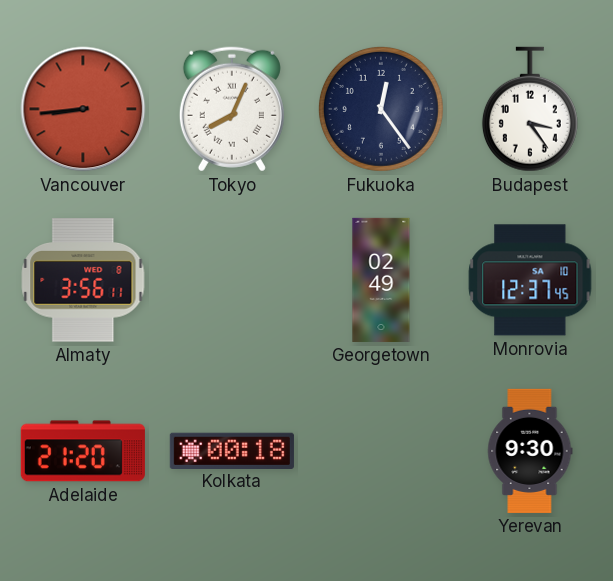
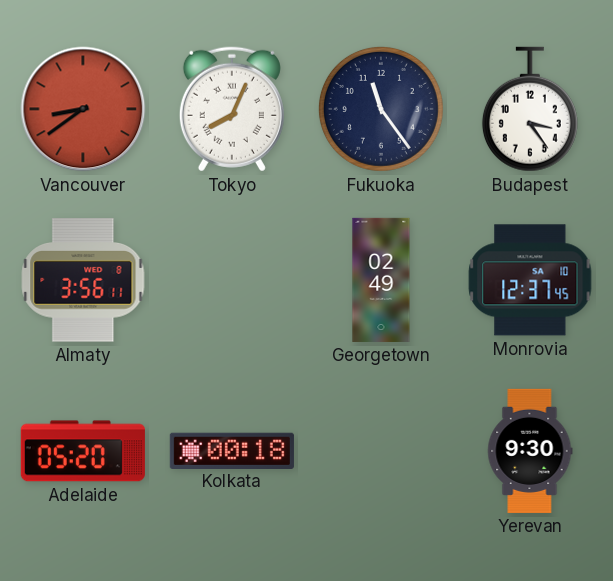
Vancouver: 8:44 -> 8:39 (83, 109)
Fukuoka: 12:24 -> 11:24 (381, 109)
Adelaide: 21:20 -> 05:20 (83, 451)
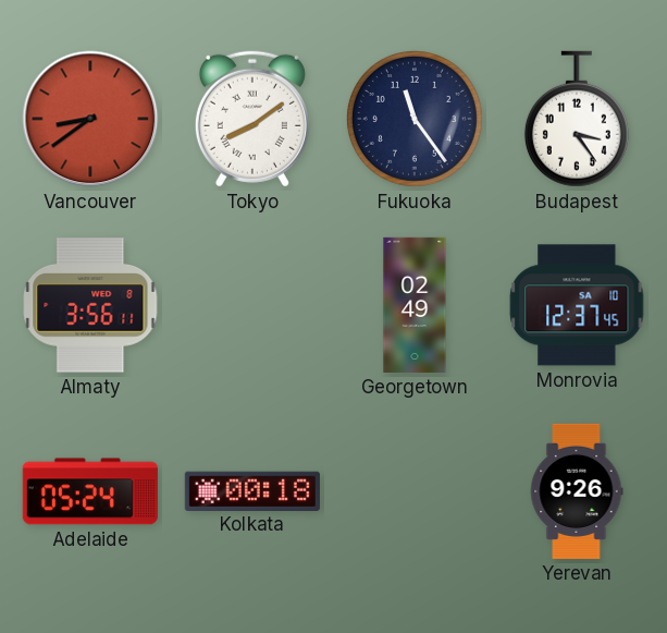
Tokyo: 8:04 -> 8:09 (252, 119)
Adelaide: 05:20 -> 05:24 (90, 491)
Yerevan: 9:30 -> 9:26 (577, 491)
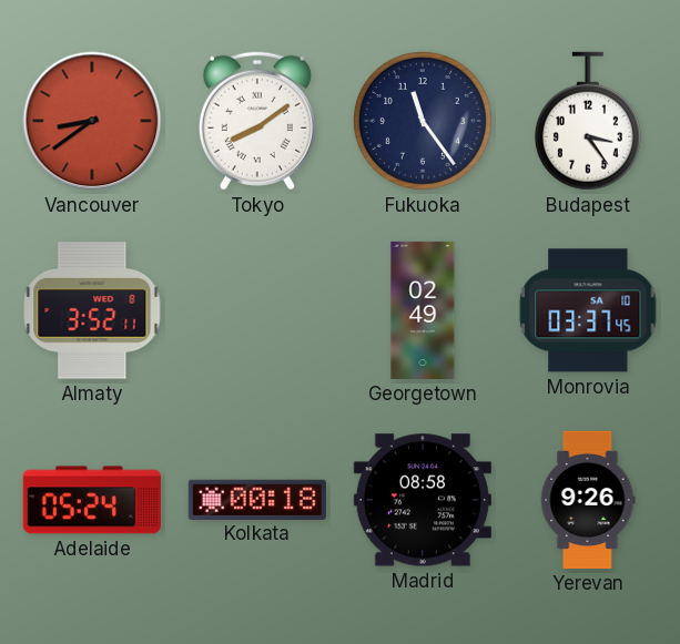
Almaty: 3:56 -> 3:52 (92, 310)
Monrovia: 12:37 -> 03:37 (588, 310)
Madrid: none -> 08:58 (423, 500)
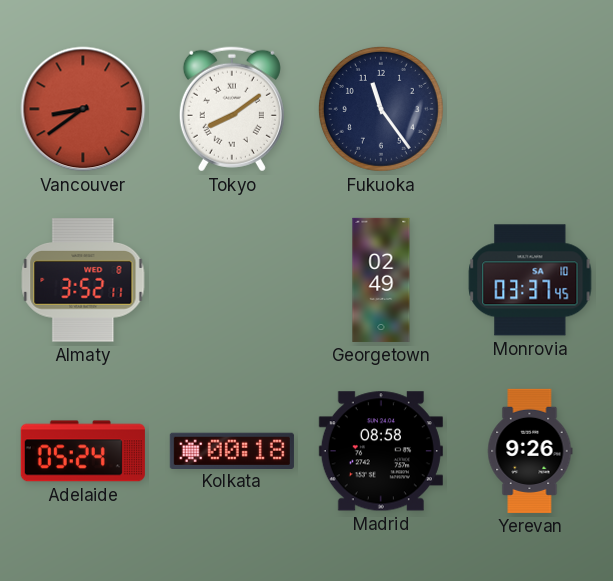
Budapest: 3:24 -> none (588, 121)
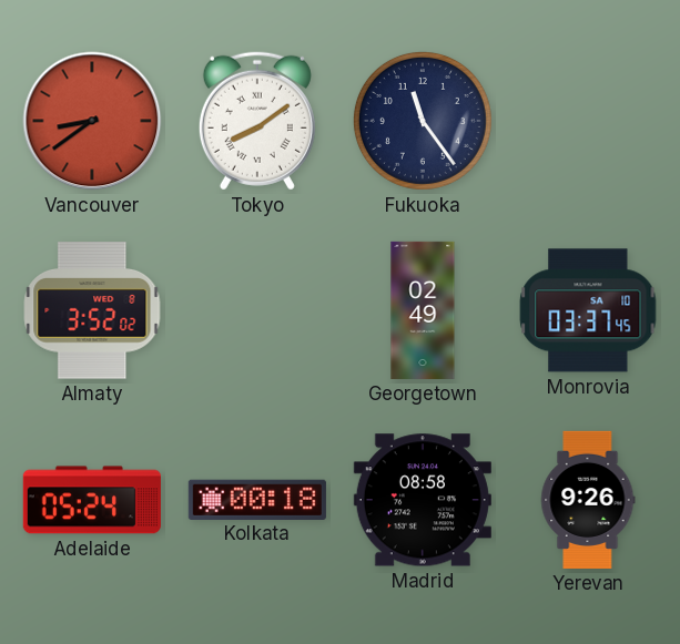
Almaty: 3:52:11 -> 3:52:02 (92, 310)
